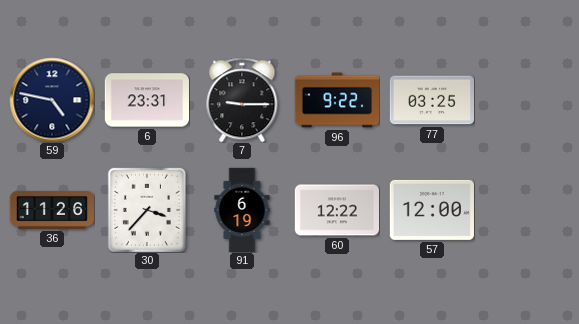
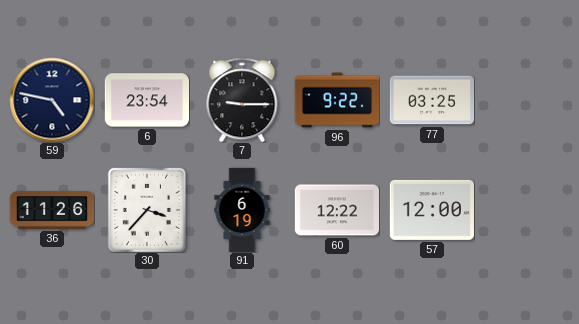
6: 23:31 -> 23:54 (146, 100)
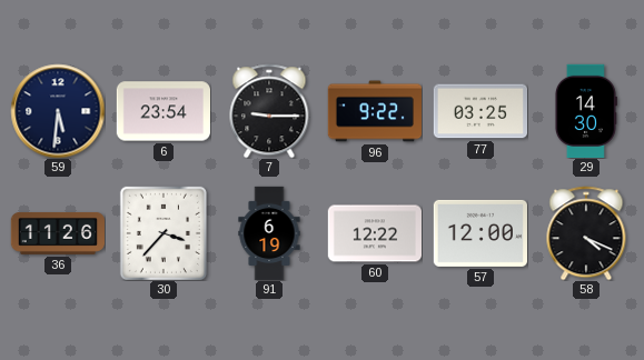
59: 4:47 -> 5:31 (58, 111)
29: none -> 14:30 (585, 110)
58: none -> 4:19 (586, 233)
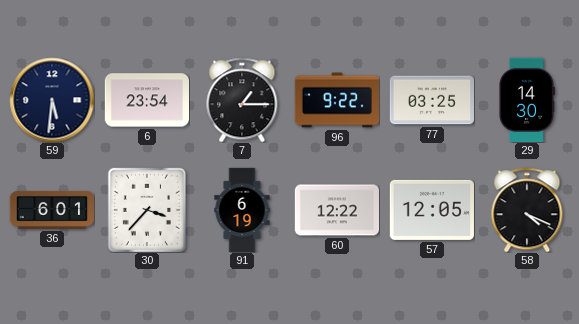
7: 9:15 -> 1:15 (242, 100)
36: 11:26 -> 6:01 (51, 210)
57: 12:00 -> 12:05 (431, 210)
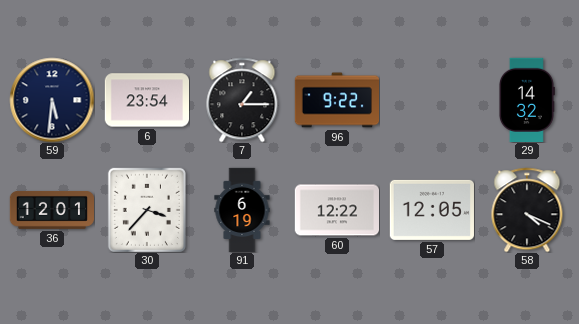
77: 03:25 -> none (431, 100)
29: 14:30 -> 14:32 (526, 99)
36: 6:01 -> 12:01 (51, 210)
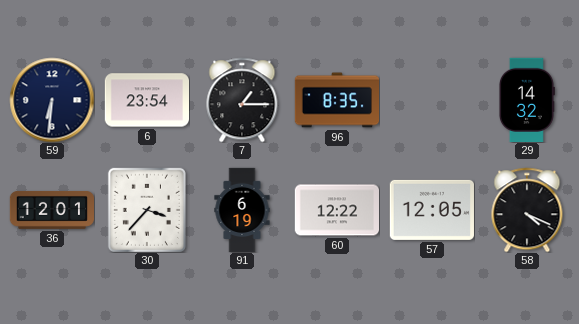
59: 5:31 -> 6:31 (52, 100)
96: 9:22 -> 8:35 (336, 100)
